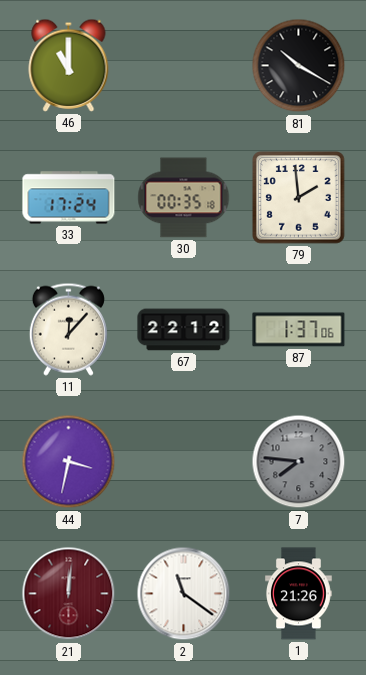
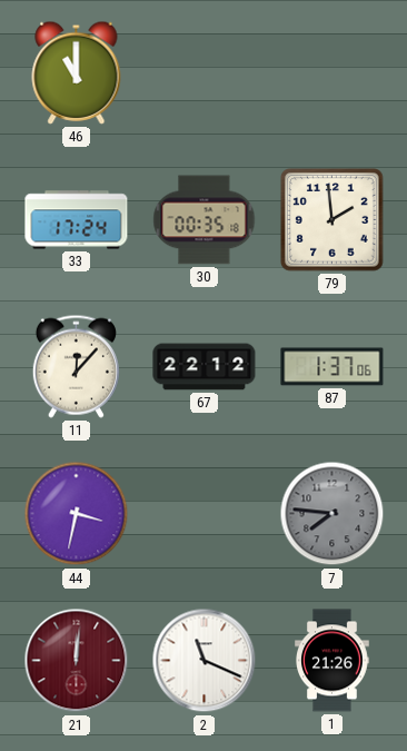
81: 10:20 -> none (299, 66)
2: 11:21 -> 11:19 (205, 661)
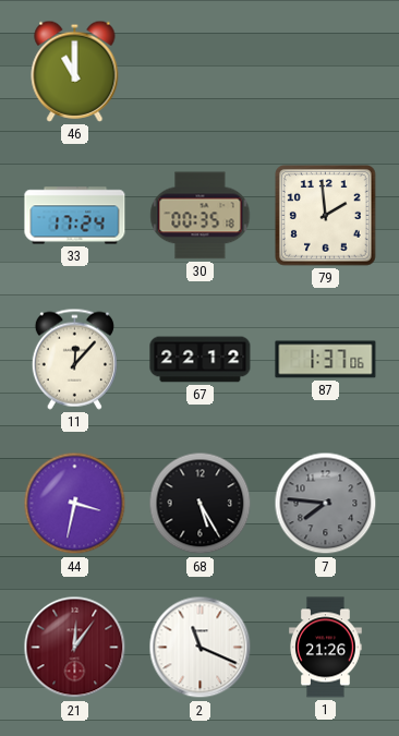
68: none -> 5:25 (201, 504)
21: 12:01 -> 12:06 (75, 648)
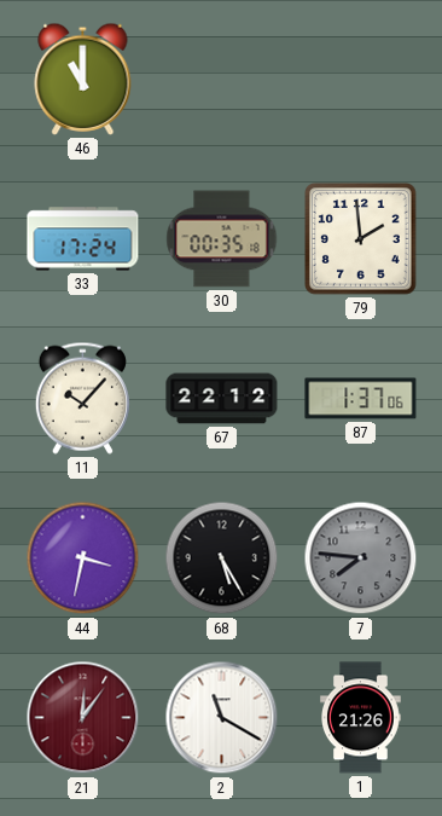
11: 12:07 -> 10:07 (82, 398)
2: 11:19 -> 11:20 (222, 718)
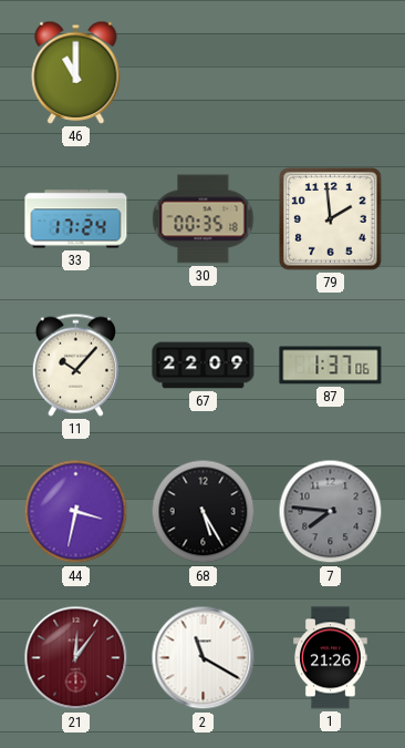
67: 22:12 -> 22:09 (204, 366)
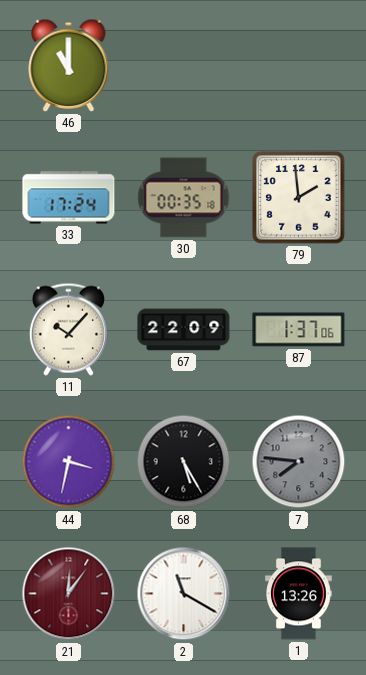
1: 21:26 -> 13:26 (299, 594)
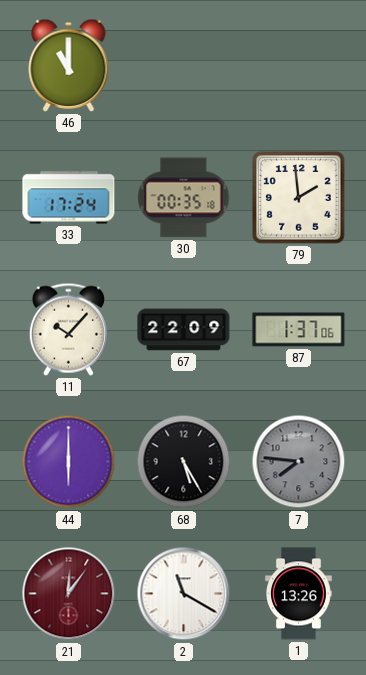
44: 3:32 -> 6:00 (69, 462)
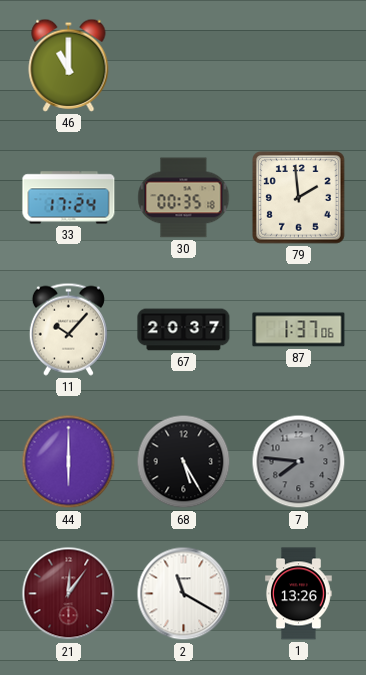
67: 22:09 -> 20:37 (184, 330)
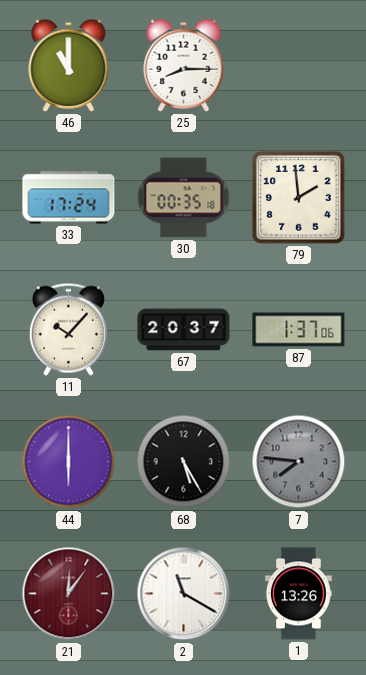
25: none -> 8:15 (184, 65)
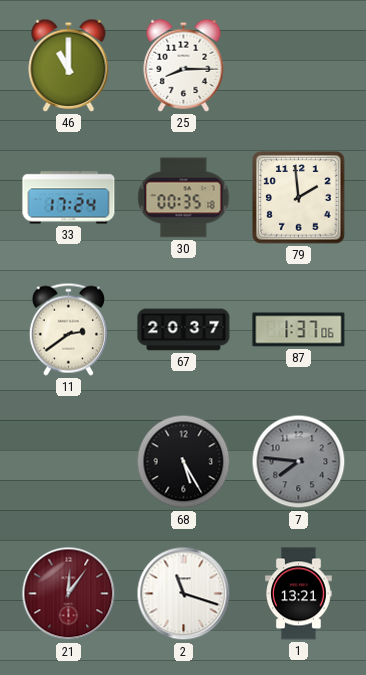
11: 10:07 -> 2:39 (68, 329)
44: 6:00 -> none (69, 462)
2: 11:20 -> 11:18 (184, 594)
1: 13:26 -> 13:21 (299, 594)
